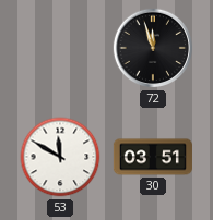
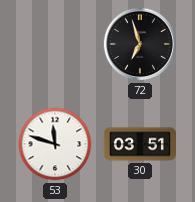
72: 11:57 -> 6:57 (140, 44)
53: 11:50 -> 11:48 (55, 144)
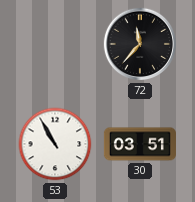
72: 6:57 -> 11:37 (140, 44)
53: 11:48 -> 10:55 (55, 144)
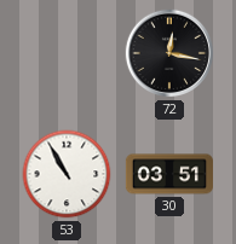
72: 11:37 -> 12:17 (169, 53)
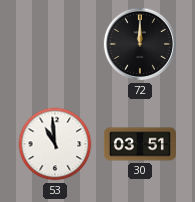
72: 12:17 -> 12:00 (140, 44)
53: 10:55 -> 10:59 (55, 144)
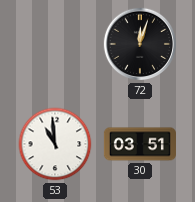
72: 12:00 -> 12:03 (140, 44)
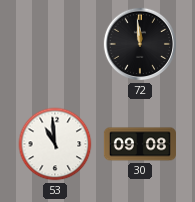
72: 12:03 -> 11:59 (140, 44)
30: 03:51 -> 09:08 (140, 144)
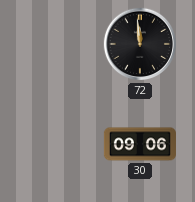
53: 10:59 -> none (55, 144)
30: 09:08 -> 09:06 (140, 144)
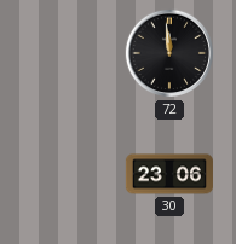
30: 09:06 -> 23:06 (169, 174)
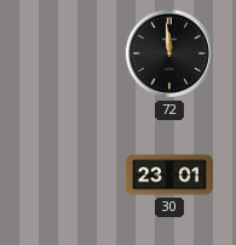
30: 23:06 -> 23:01 (169, 175)
